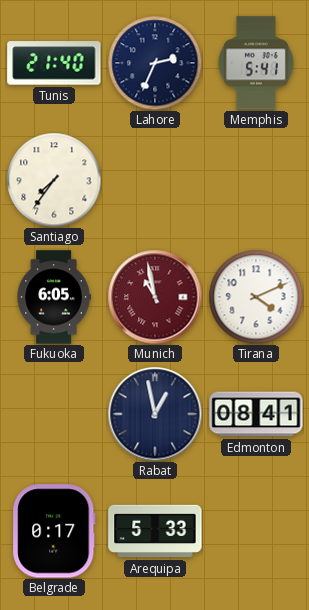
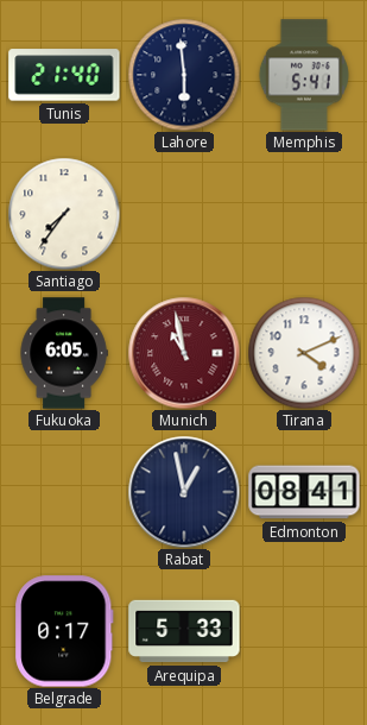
Lahore: 2:34 -> 5:59 (184, 75)
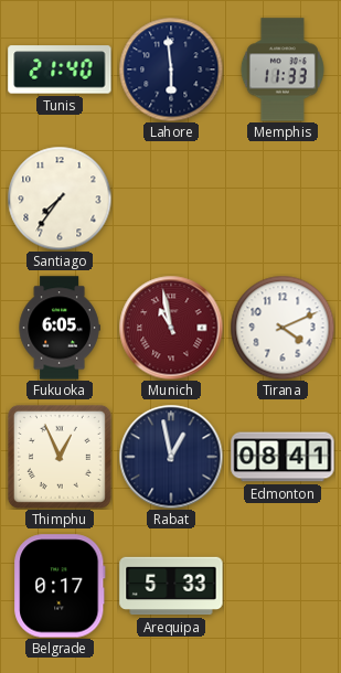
Memphis: 5:41 -> 11:33 (283, 70)
Thimphu: none -> 12:56 (60, 457)
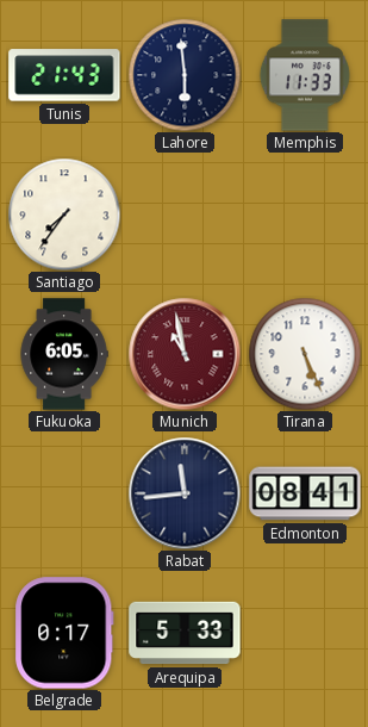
Tunis: 21:40 -> 21:43 (64, 75)
Tirana: 4:11 -> 5:26 (305, 354)
Thimphu: 12:56 -> none (60, 457)
Rabat: 12:58 -> 11:44 (185, 493)
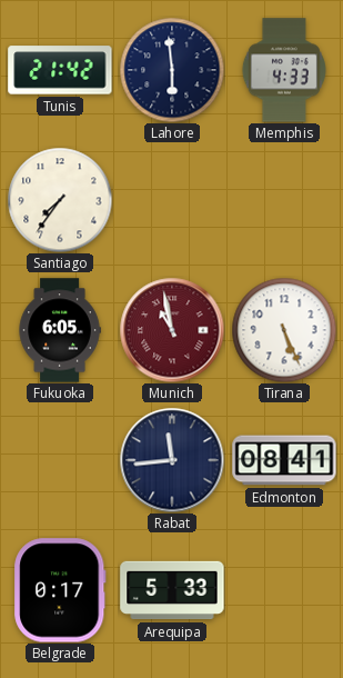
Tunis: 21:43 -> 21:42 (60, 70)
Memphis: 11:33 -> 4:33 (284, 70)
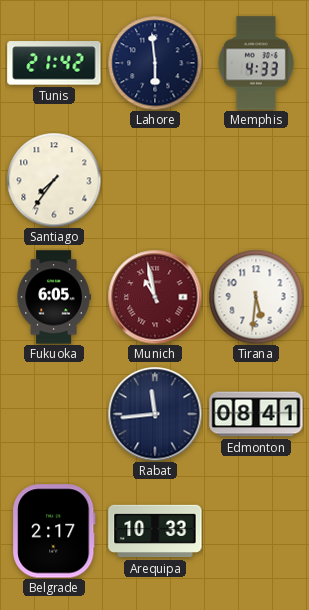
Tirana: 5:26 -> 5:31 (256, 297)
Belgrade: 0:17 -> 2:17 (54, 531)
Arequipa: 5:33 -> 10:33 (155, 531)
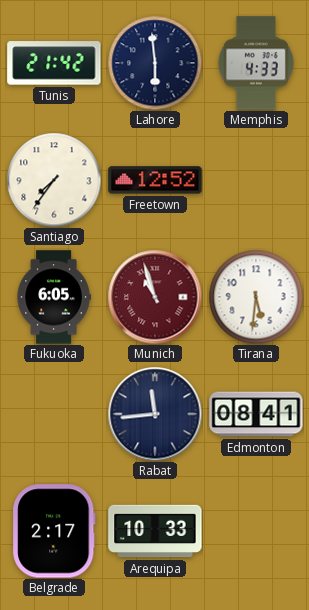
Freetown: none -> 12:52 (155, 180)
Munich: 10:58 -> 10:57 (155, 297)
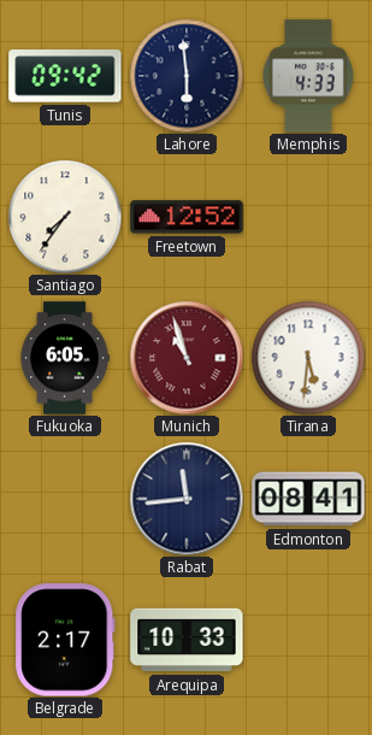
Tunis: 21:42 -> 09:42 (65, 76)
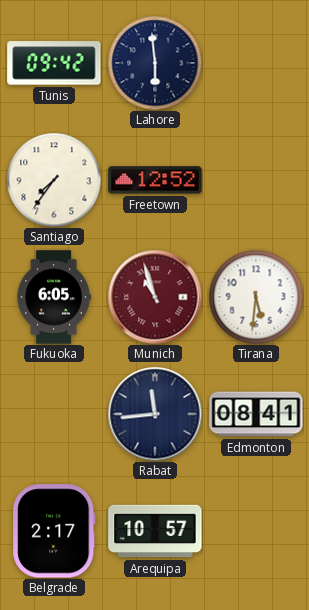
Memphis: 4:33 -> none (308, 76)
Arequipa: 10:33 -> 10:57 (155, 531)
